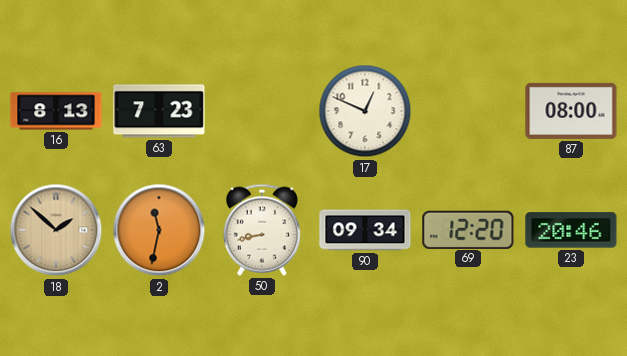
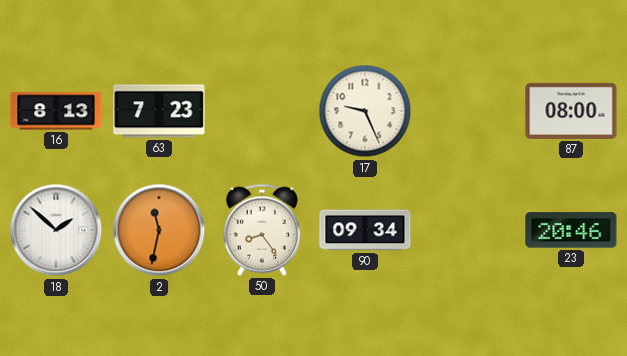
17: 12:49 -> 9:26 (365, 111)
18 dial: champagne -> white (56, 230)
50: 8:43 -> 8:24 (262, 230)
69: 12:20 -> none (468, 229)
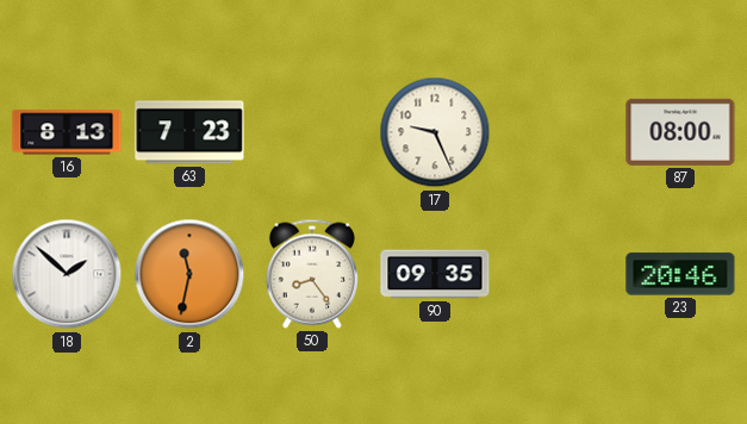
90: 09:34 -> 09:35 (435, 274)
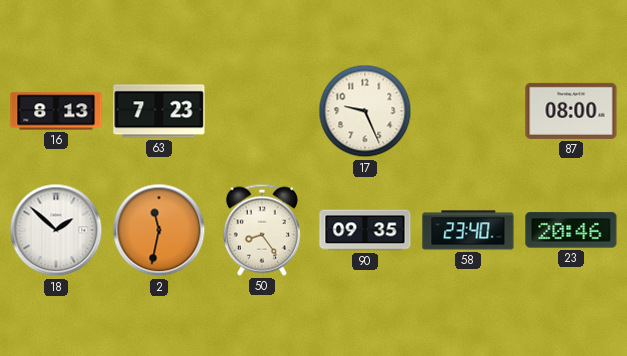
58: none -> 23:40 (468, 230)
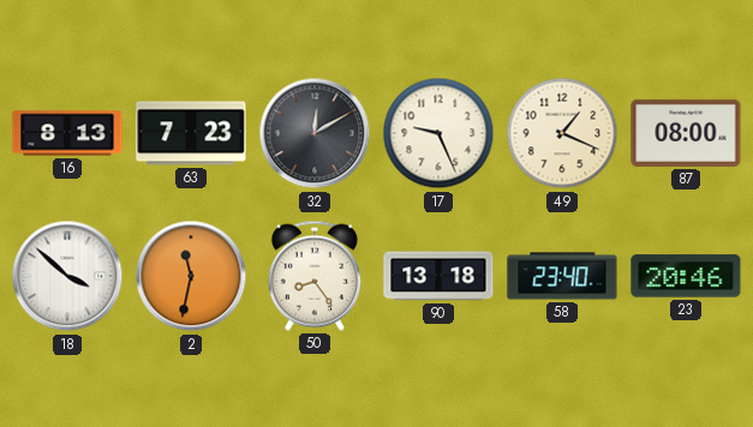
32: none -> 12:10 (315, 133)
49: none -> 1:19 (562, 133)
18: 1:52 -> 3:52 (67, 276)
90: 09:35 -> 13:18 (438, 276)
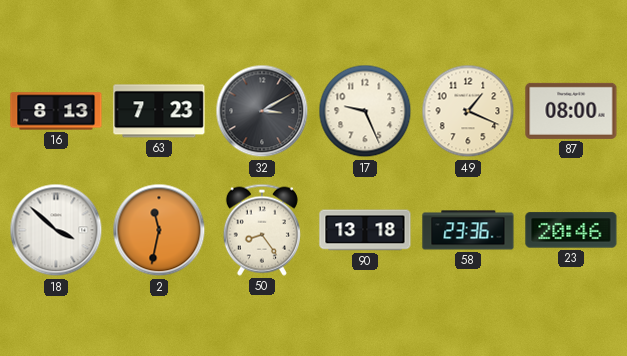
32: 12:10 -> 3:10 (262, 111)
58: 23:40 -> 23:36 (468, 230)
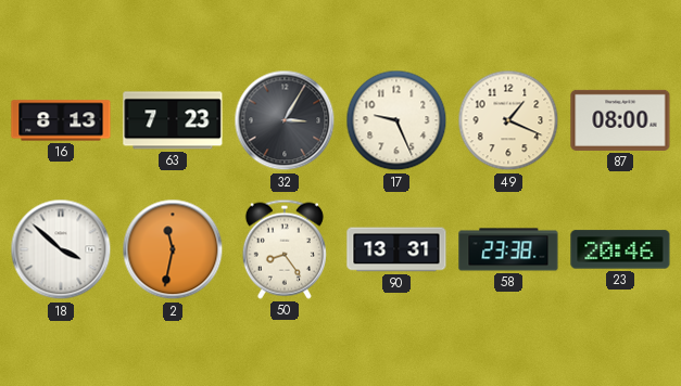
32: 3:10 -> 3:05 (285, 120)
90: 13:18 -> 13:31 (396, 249)
58: 23:36 -> 23:38 (508, 249)
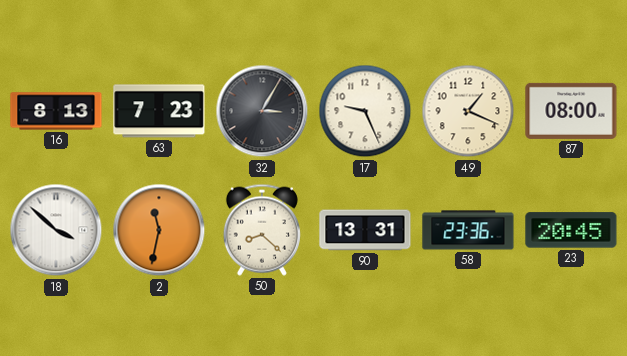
50: 8:24 -> 8:22 (262, 230)
58: 23:38 -> 23:36 (468, 230)
23: 20:46 -> 20:45 (571, 230)
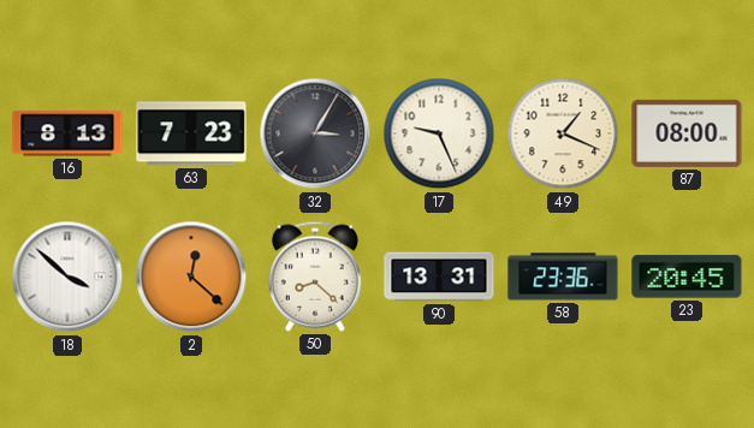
2: 11:32 -> 12:22 (191, 277)
